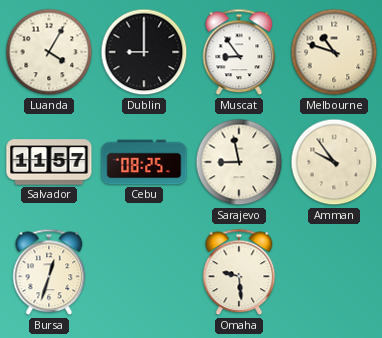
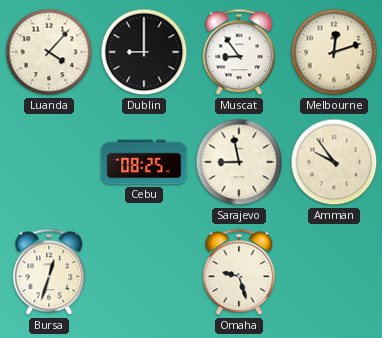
Luanda: 4:05 -> 4:07 (49, 52)
Melbourne: 10:48 -> 12:12 (334, 52)
Salvador: 11:57 -> none (49, 162)
Omaha: 9:29 -> 9:27 (239, 272)
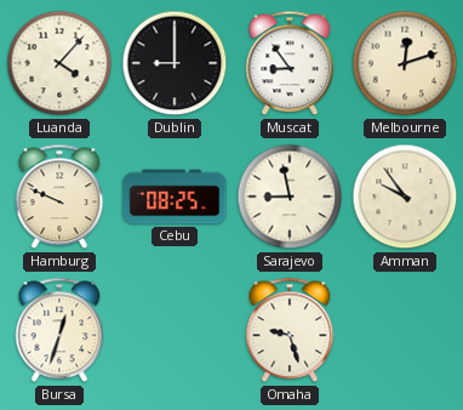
Hamburg: none -> 9:49 (59, 197)
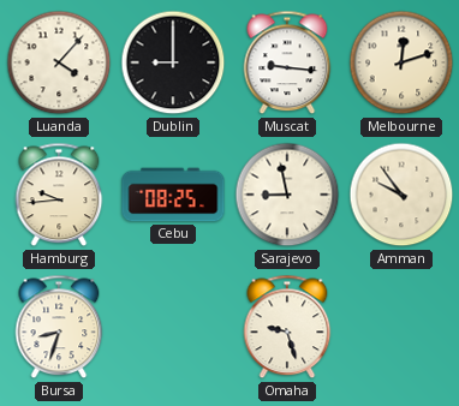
Muscat: 8:54 -> 9:16 (287, 62)
Hamburg: 9:49 -> 9:44 (59, 195)
Bursa: 12:33 -> 8:33 (59, 327)
